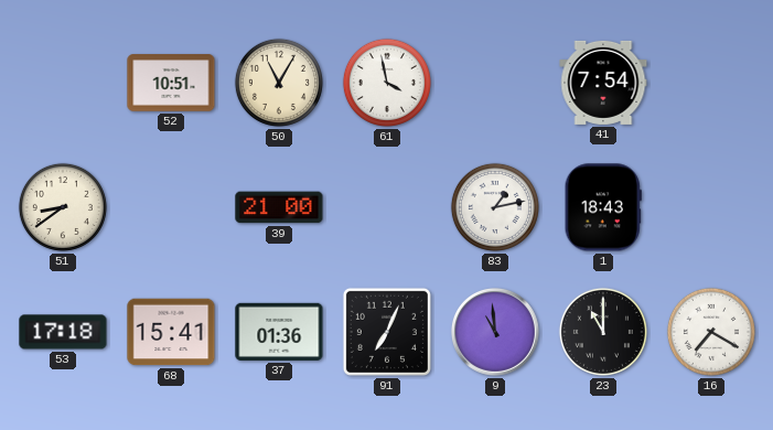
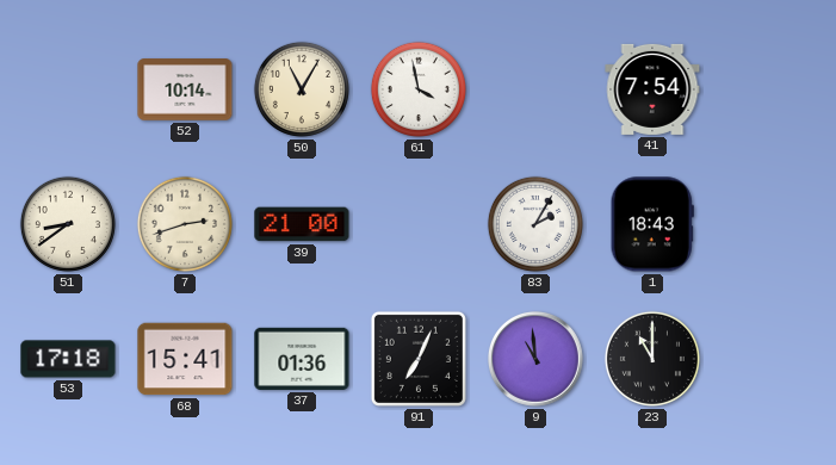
52: 10:51 -> 10:14 (185, 89)
7: none -> 2:42 (185, 224)
83: 1:13 -> 2:05 (535, 224)
16: 7:20 -> none (711, 332)
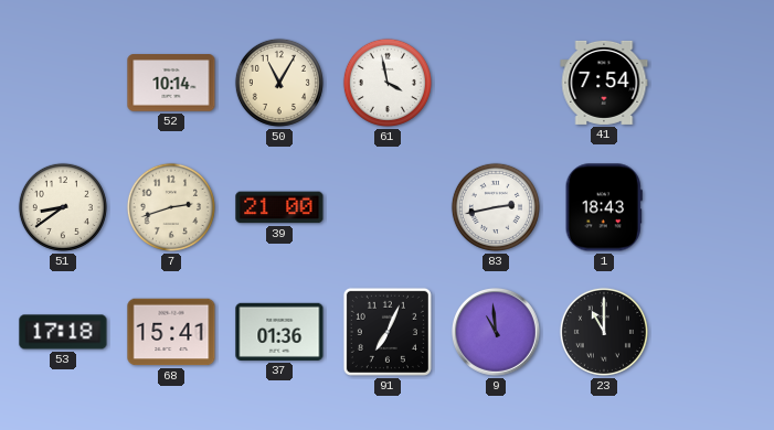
83: 2:05 -> 2:43 (496, 207)
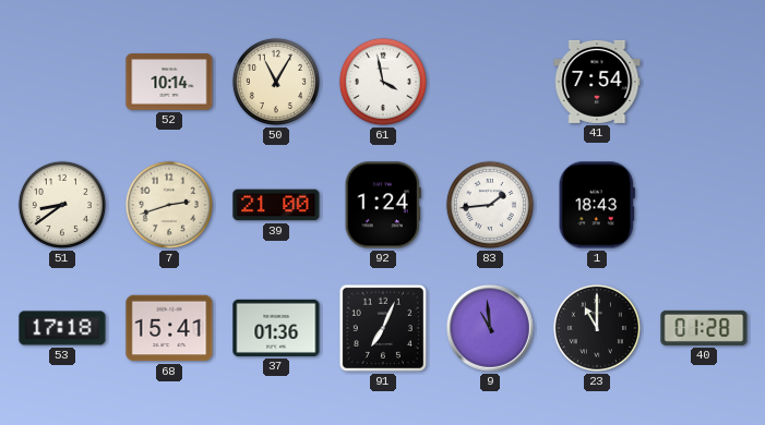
92: none -> 1:24 (383, 205)
83: 2:43 -> 1:44 (490, 205)
40: none -> 01:28 (704, 328)
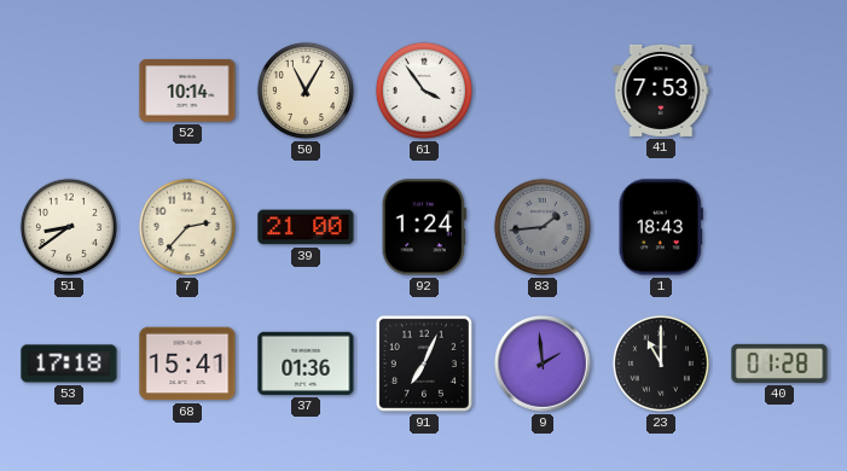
61: 3:58 -> 3:54 (424, 91)
41: 7:54 -> 7:53 (661, 91)
7: 2:42 -> 2:37 (187, 227)
83 dial: white -> grey (543, 227)
9: 10:59 -> 1:59 (544, 365)
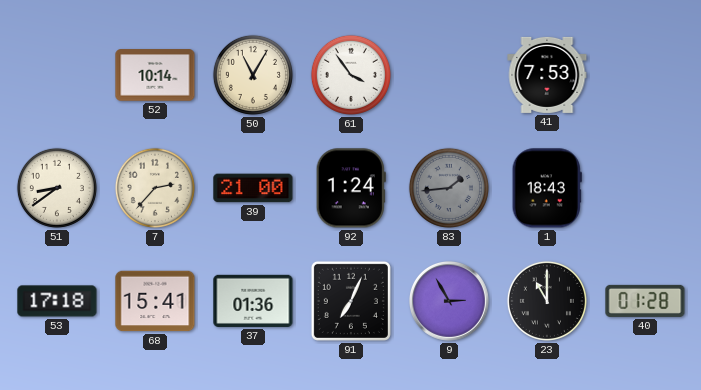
9: 1:59 -> 2:55 (450, 302)
